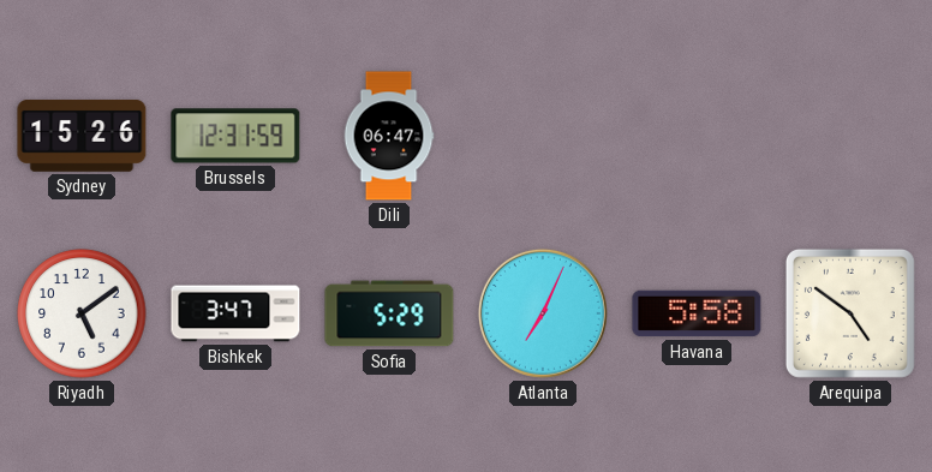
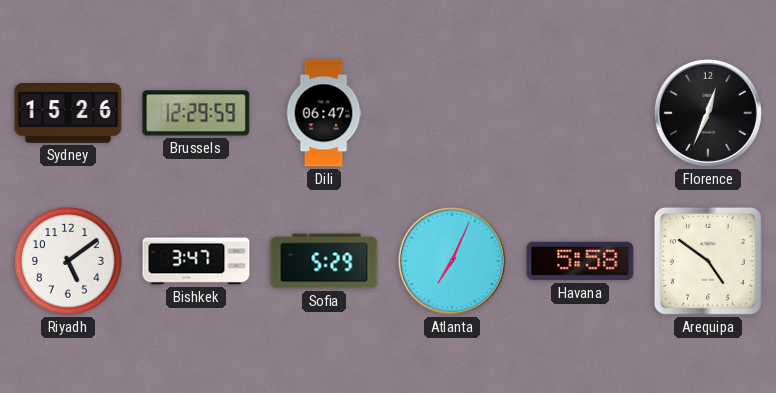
Brussels: 12:31 -> 12:29 (196, 113)
Florence: none -> 12:34 (708, 113)
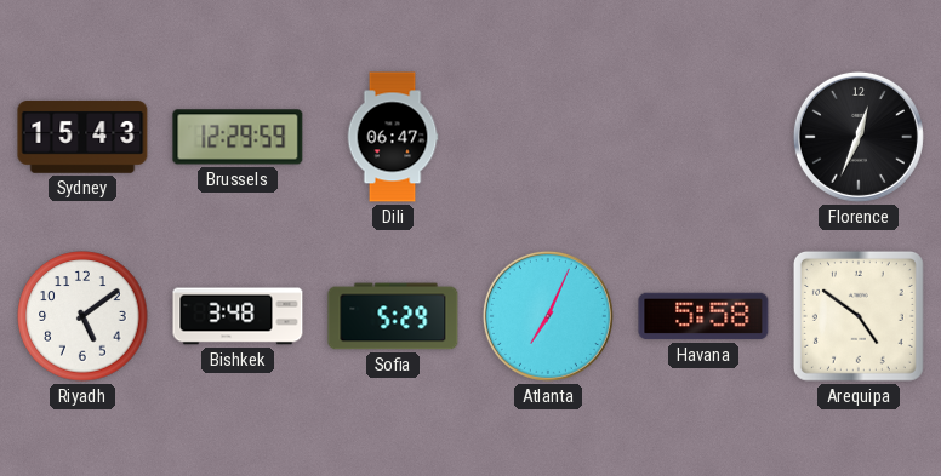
Sydney: 15:26 -> 15:43 (82, 137)
Bishkek: 3:47 -> 3:48 (238, 316)
